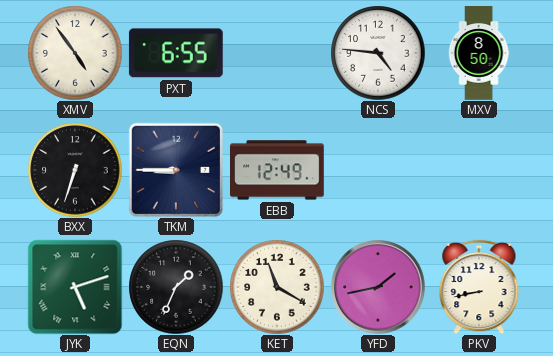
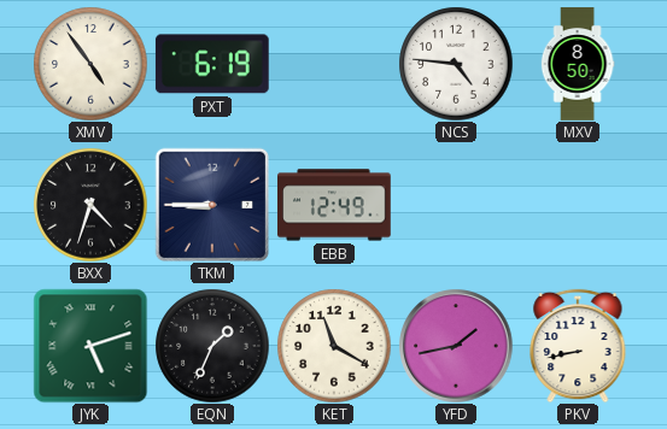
PXT: 6:55 -> 6:19 (212, 64)
BXX: 6:33 -> 4:33 (90, 205)
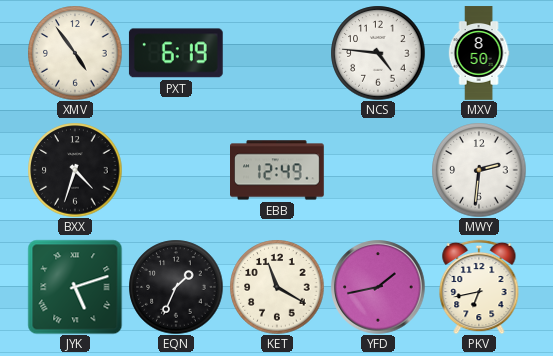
TKM: 8:45 -> none (212, 205)
MWY: none -> 2:31 (479, 170)
PKV: 8:43 -> 6:43 (479, 287)
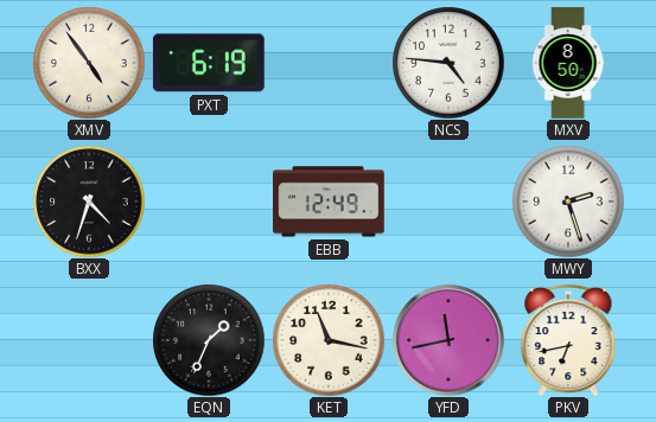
MWY: 2:31 -> 2:27 (568, 202)
JYK: 5:12 -> none (75, 287)
KET: 11:20 -> 11:17 (329, 340)
YFD: 1:43 -> 11:43 (448, 340)
